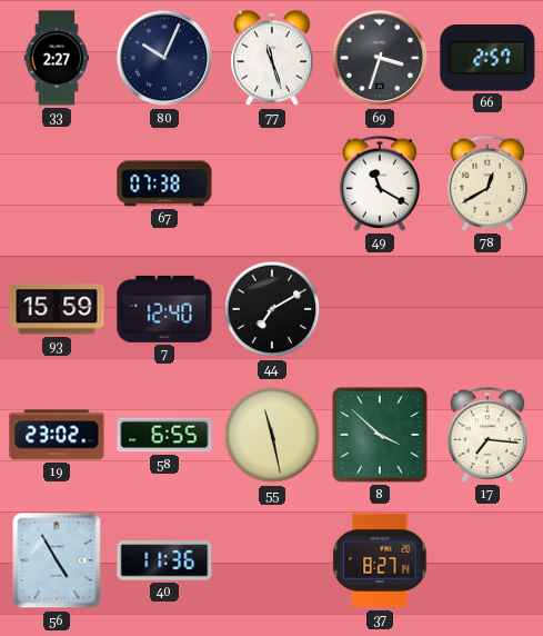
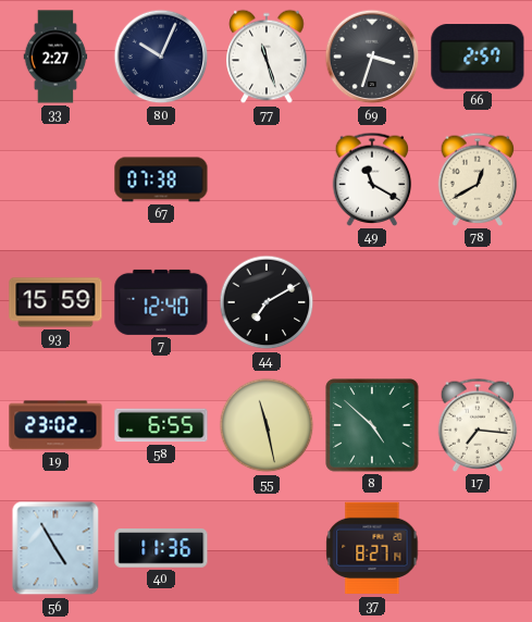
8: 3:52 -> 4:52 (372, 425)
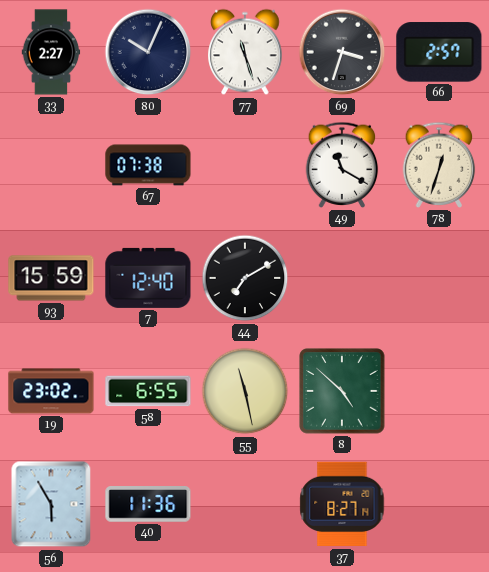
78: 12:40 -> 12:33 (439, 165)
17: 7:16 -> none (478, 425)
56: 4:55 -> 5:55 (51, 504)
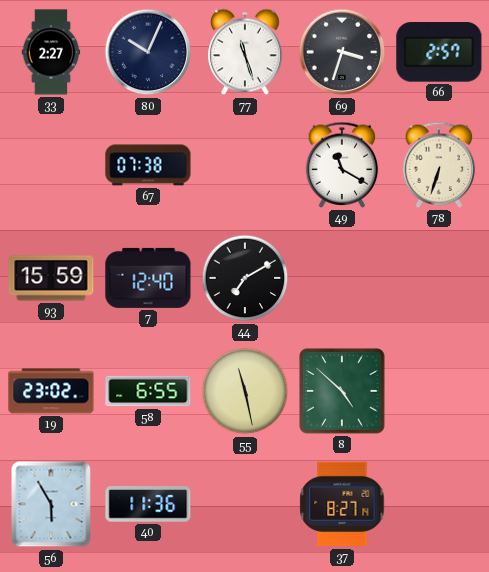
78: 12:33 -> 6:33 (439, 165)
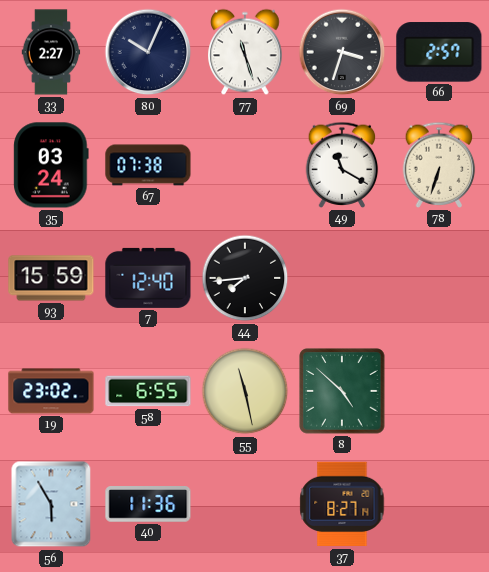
35: none -> 03:24 (51, 165)
44: 7:10 -> 7:44 (245, 278)
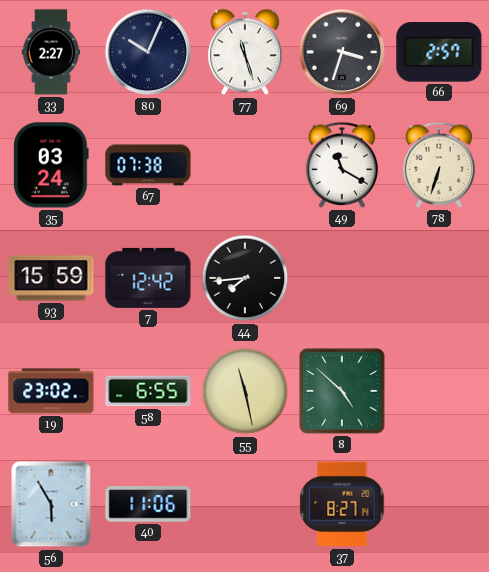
7: 12:40 -> 12:42 (148, 278)
40: 11:36 -> 11:06 (148, 504)
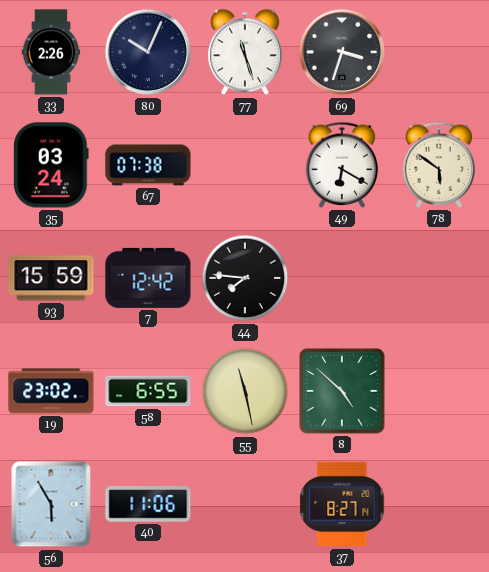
33: 2:27 -> 2:26 (51, 52)
66: 2:57 -> none (439, 52)
49: 11:20 -> 6:20 (342, 165)
78: 6:33 -> 5:51 (439, 165)
44: 7:44 -> 7:46 (245, 278)
